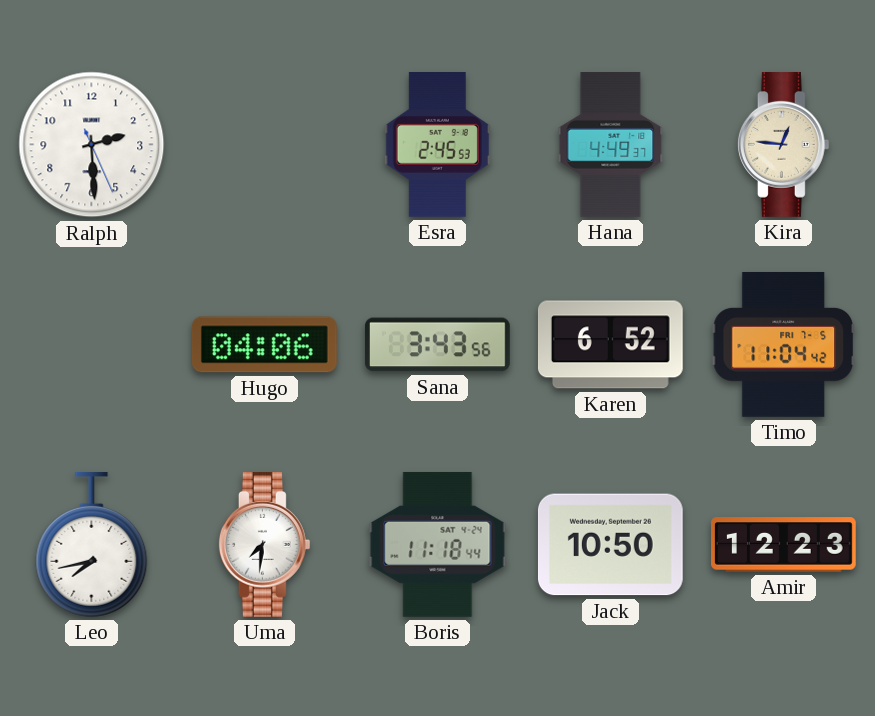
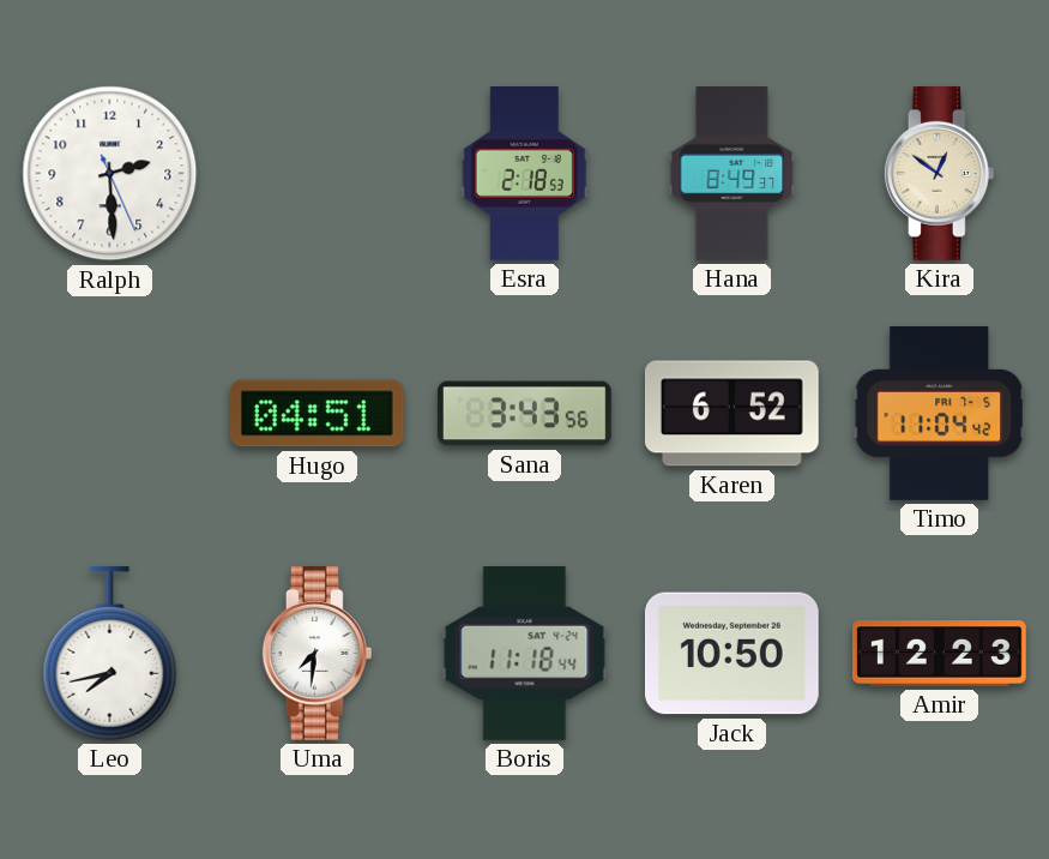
Esra: 2:45 -> 2:18 (524, 173)
Hana: 4:49 -> 8:49 (733, 174)
Kira: 12:46 -> 12:51 (939, 173)
Hugo: 04:06 -> 04:51 (316, 414)
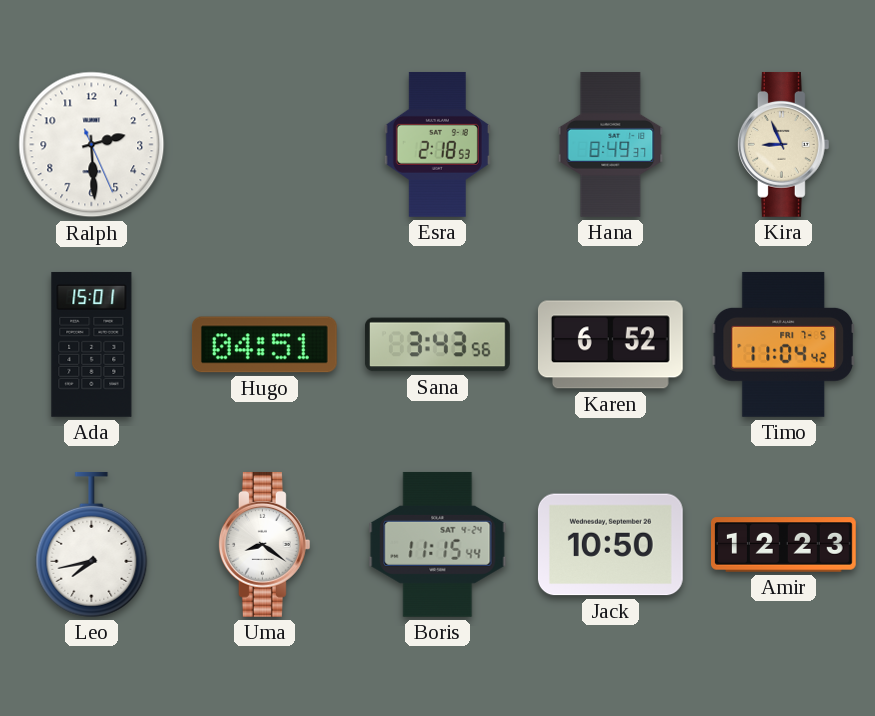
Kira: 12:51 -> 8:56 (783, 144)
Ada: none -> 15:01 (92, 344)
Uma: 7:31 -> 8:21 (264, 544)
Boris: 11:18 -> 11:15 (438, 544)
